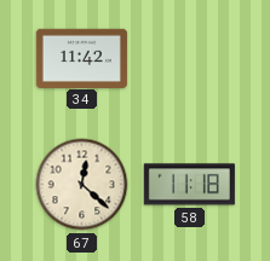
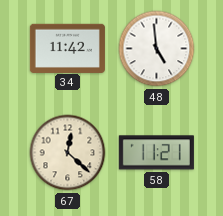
48: none -> 4:59 (157, 49)
58: 11:18 -> 11:21 (156, 153)
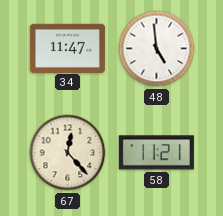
34: 11:42 -> 11:47 (67, 48)
67: 12:22 -> 12:23 (68, 153)
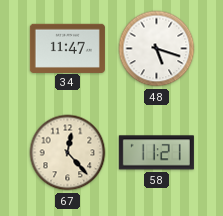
48: 4:59 -> 5:18 (157, 49)
